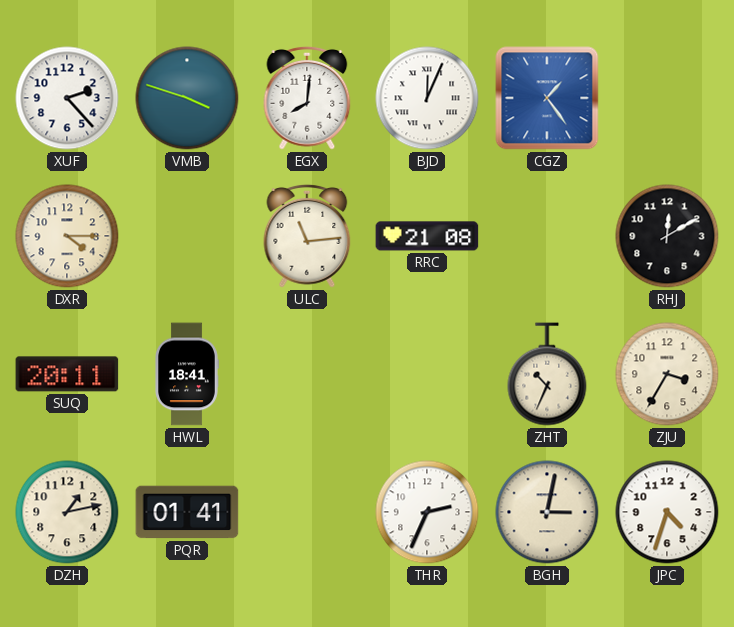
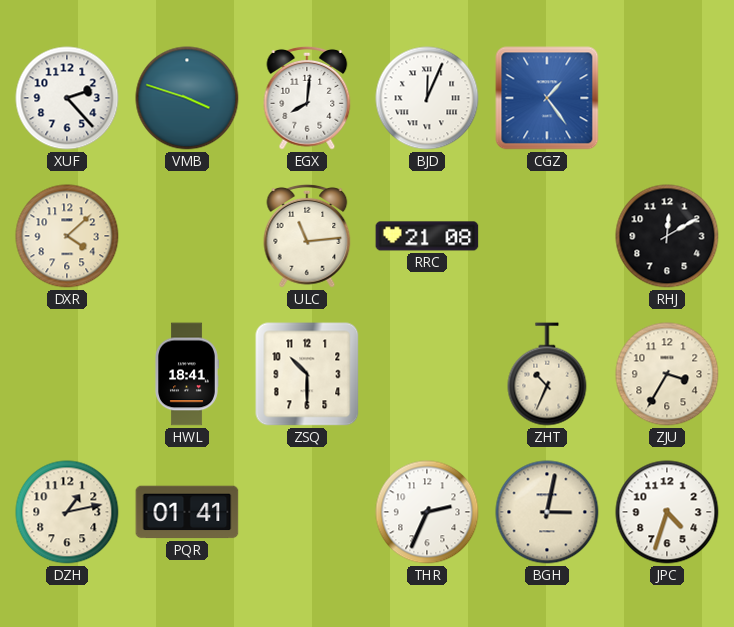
DXR: 4:15 -> 4:08 (67, 236)
SUQ: 20:11 -> none (67, 374)
ZSQ: none -> 10:30 (307, 374)
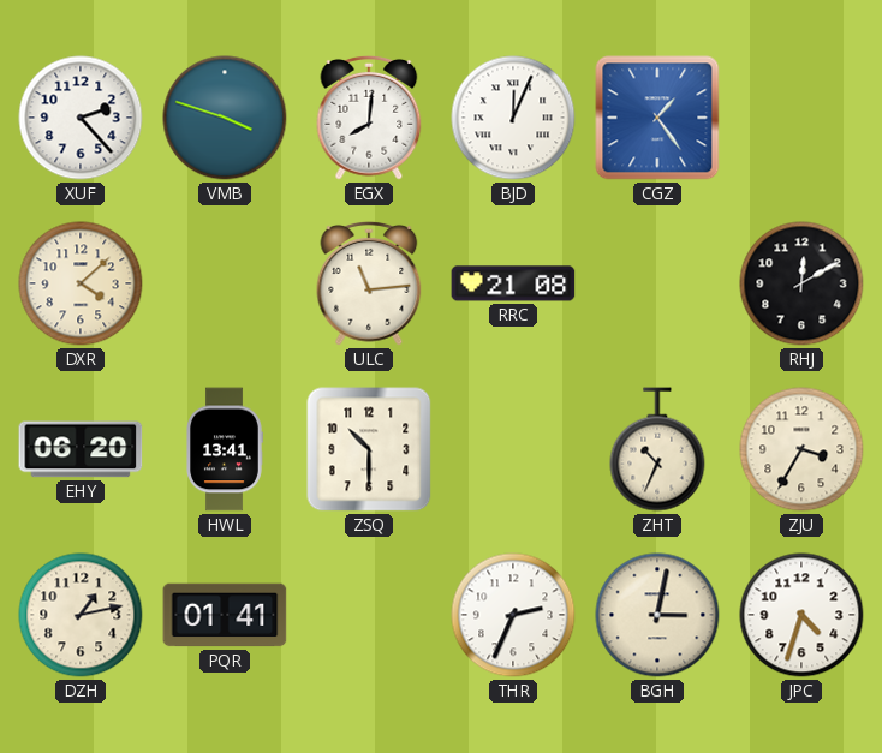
EHY: none -> 06:20 (81, 449)
HWL: 18:41 -> 13:41 (225, 449)
